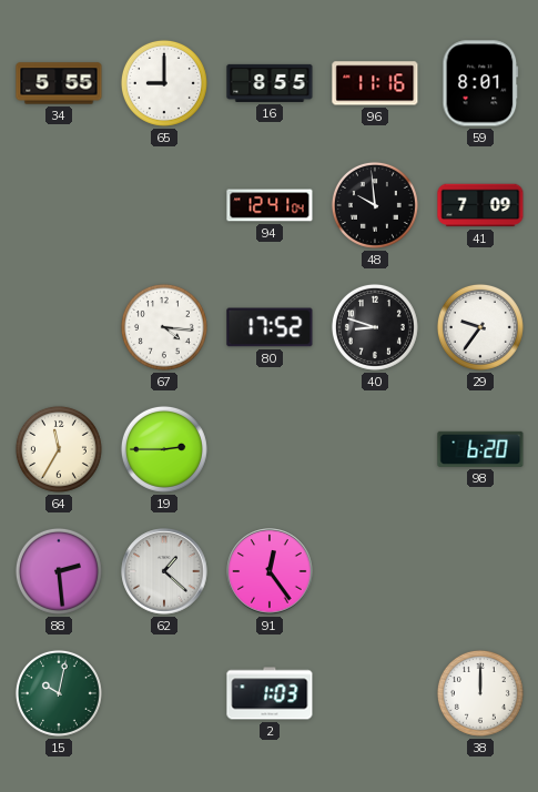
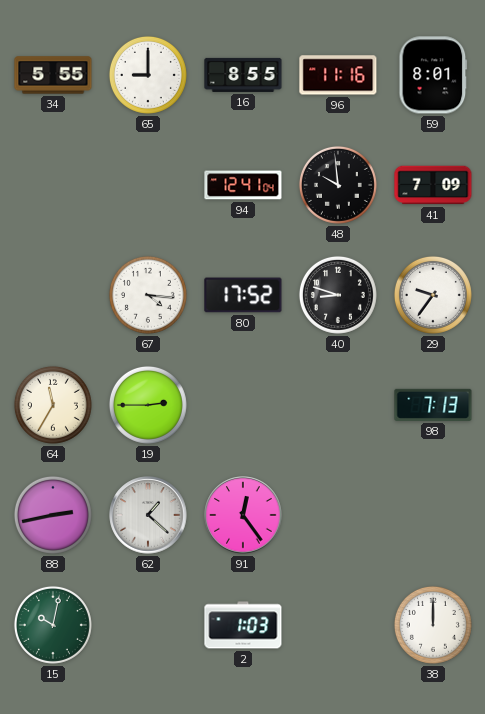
98: 6:20 -> 7:13 (433, 405)
88: 2:29 -> 2:43 (53, 515)
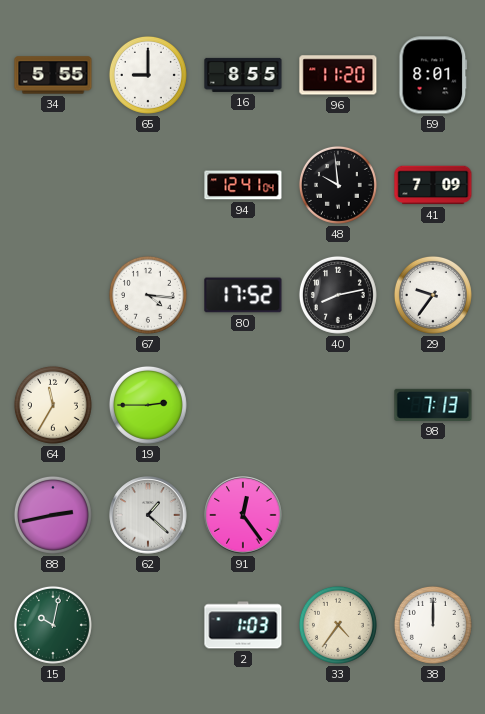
96: 11:16 -> 11:20 (338, 75)
40: 8:48 -> 8:13 (338, 295)
33: none -> 4:36 (338, 625)
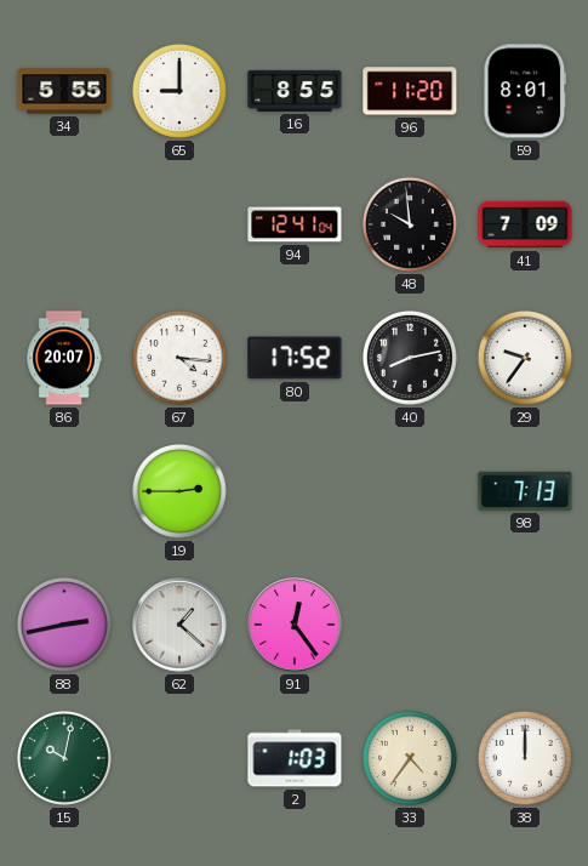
86: none -> 20:07 (64, 358)
64: 11:35 -> none (53, 405)
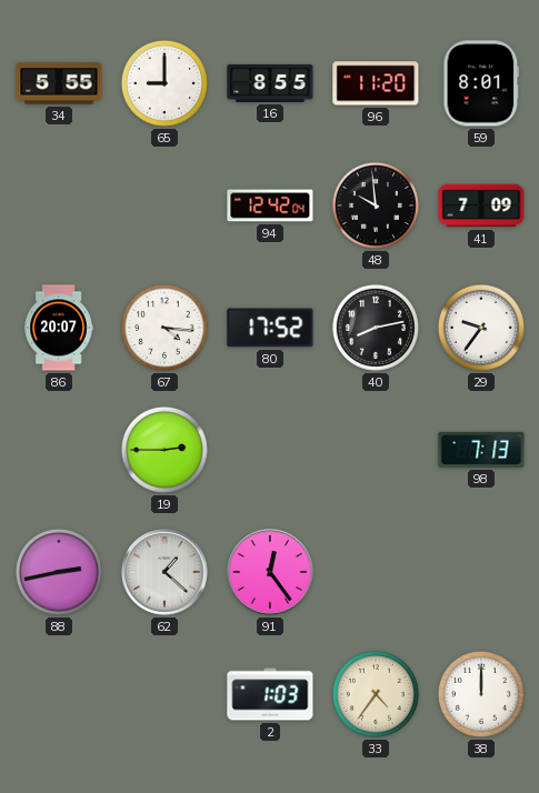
94: 12:41 -> 12:42 (270, 205)
15: 10:02 -> none (64, 758)
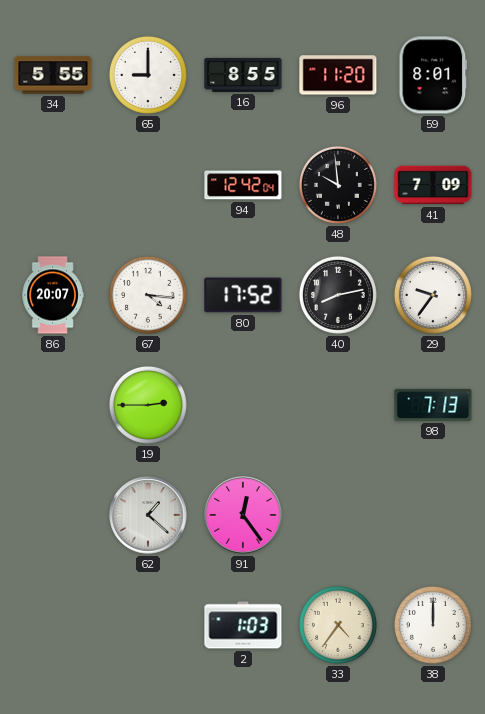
88: 2:43 -> none (59, 572)
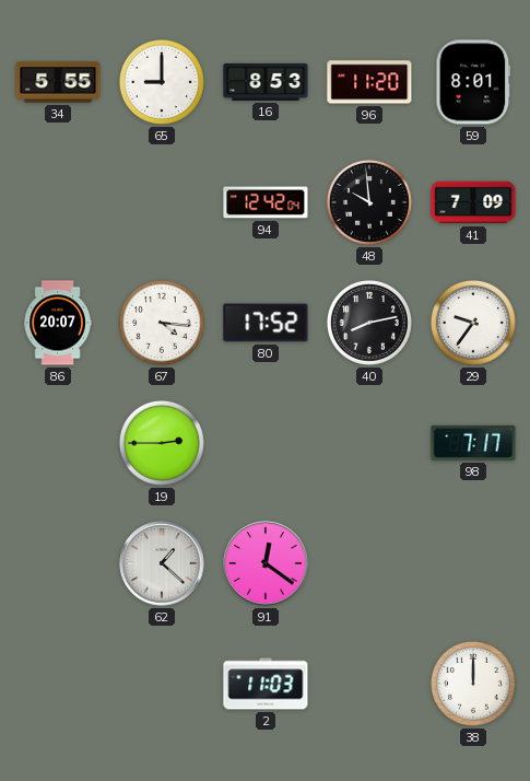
16: 8:55 -> 8:53 (266, 82)
98: 7:13 -> 7:17 (473, 443)
91: 12:24 -> 12:21 (266, 563)
2: 1:03 -> 11:03 (266, 684)
33: 4:36 -> none (338, 625)
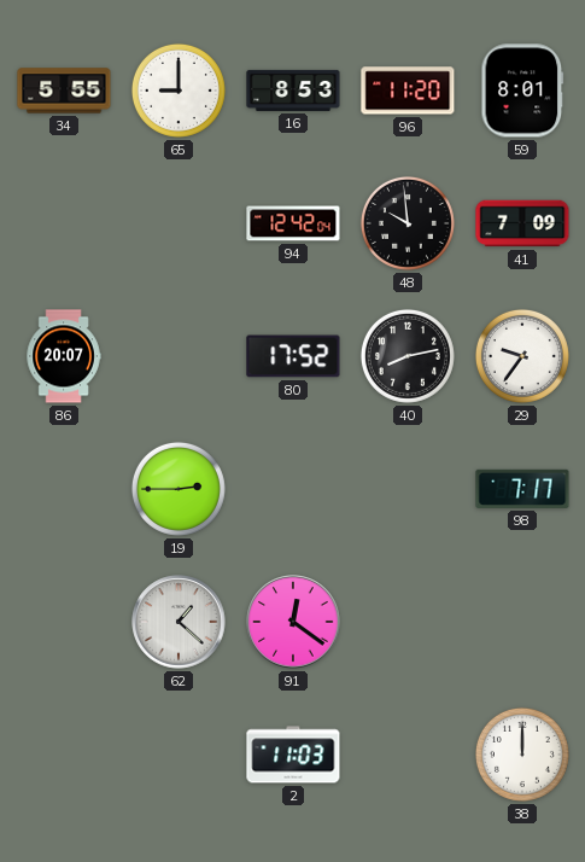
67: 4:16 -> none (162, 323)
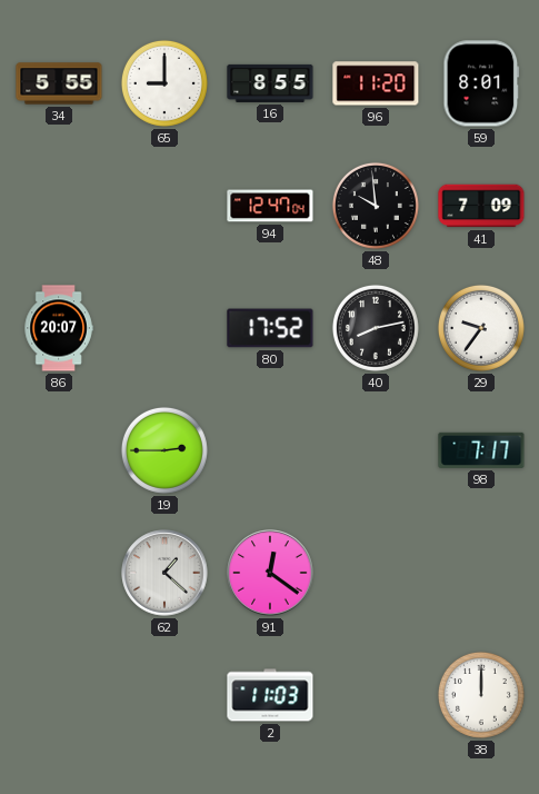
16: 8:53 -> 8:55 (270, 83)
94: 12:42 -> 12:47 (270, 206)
